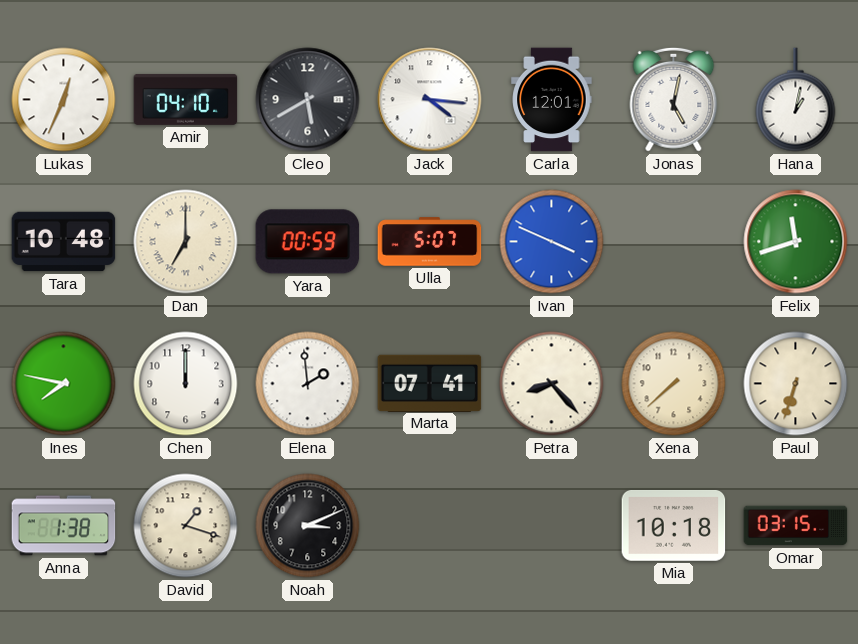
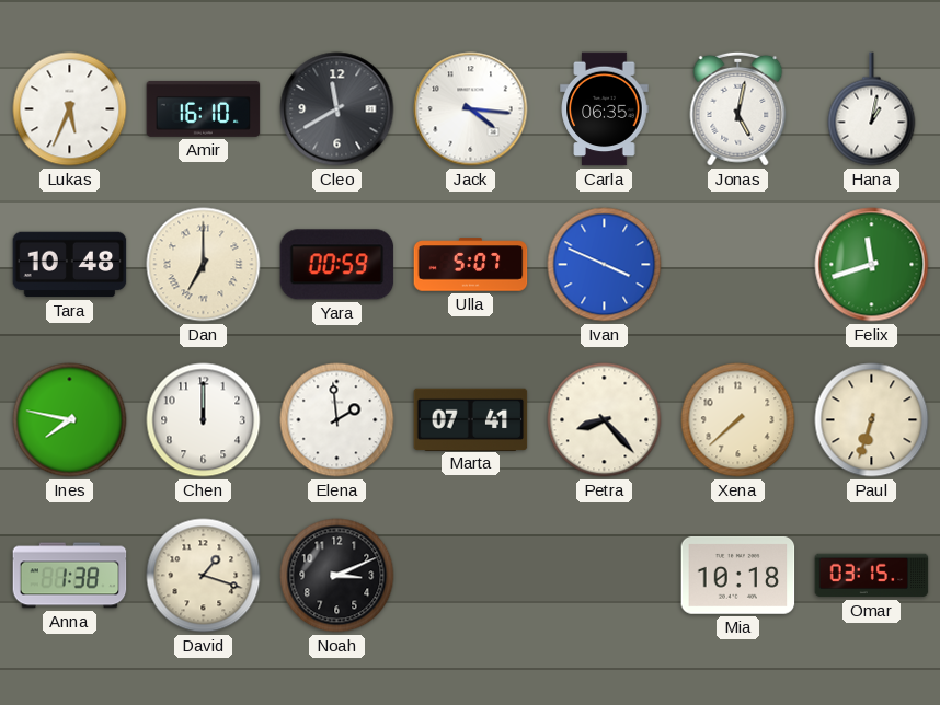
Lukas: 12:34 -> 5:34 (70, 109)
Amir: 04:10 -> 16:10 (204, 108)
Cleo: 5:40 -> 11:40 (337, 109)
Carla: 12:01 -> 06:35 (605, 109)
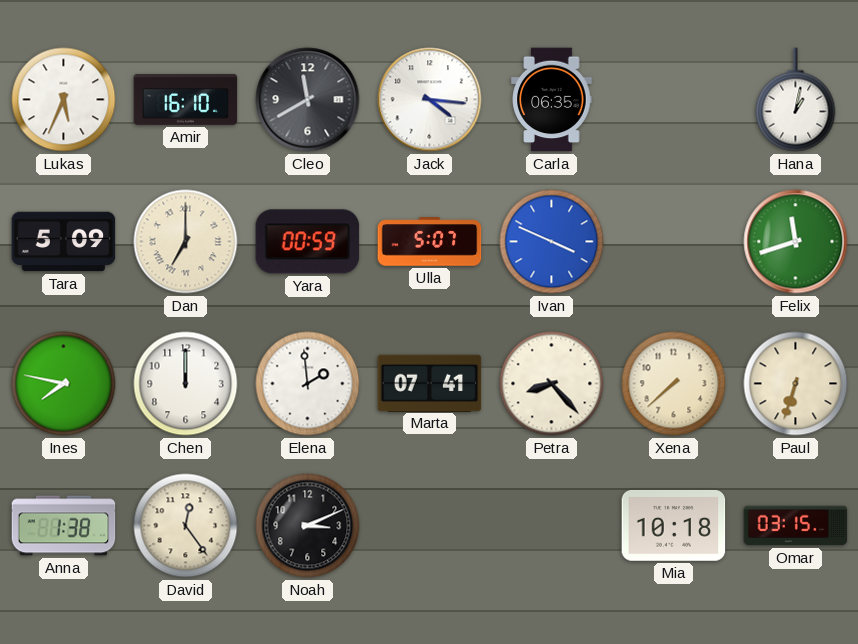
Jonas: 5:02 -> none (738, 108)
Tara: 10:48 -> 5:09 (64, 242)
David: 1:18 -> 12:24 (186, 526)
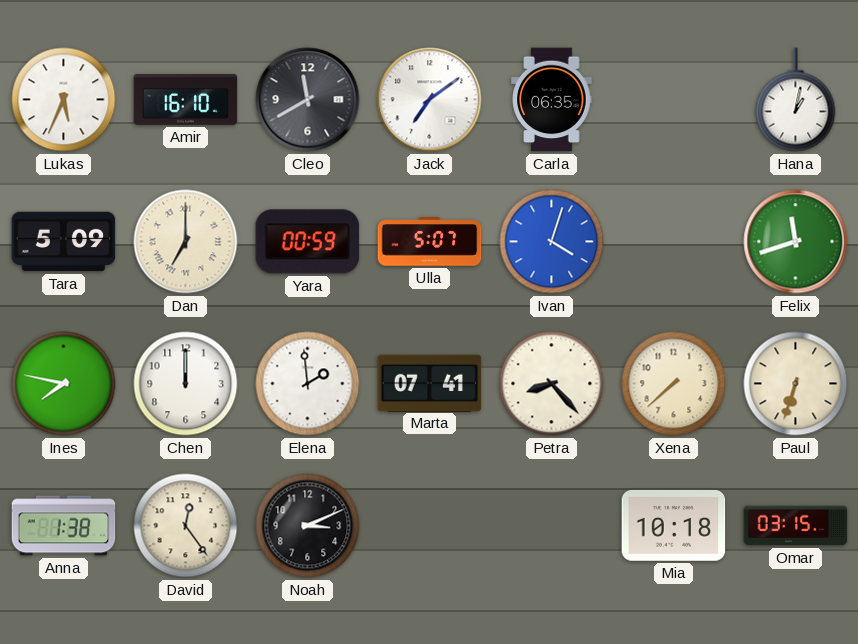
Jack: 4:16 -> 7:09 (430, 100)
Ivan: 3:49 -> 4:03 (552, 242)
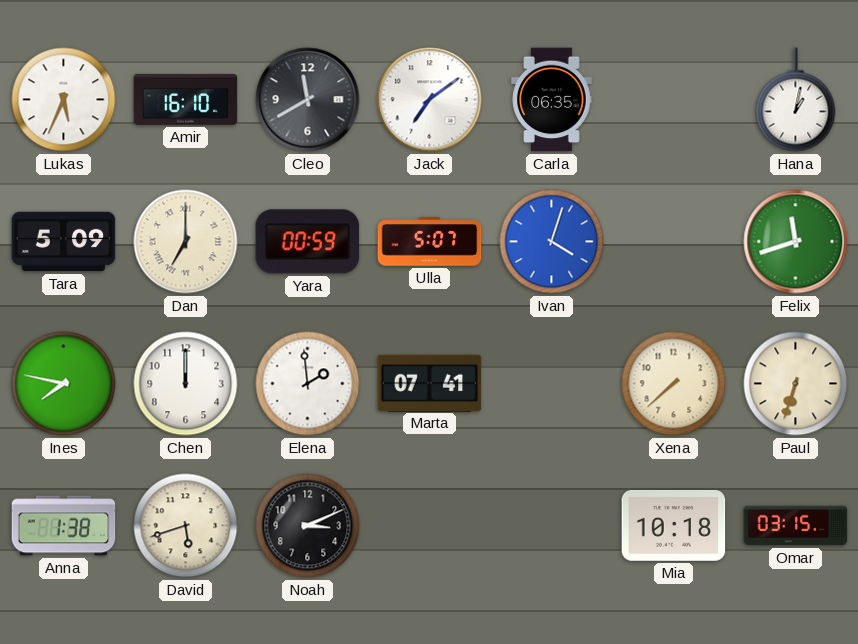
Petra: 8:23 -> none (552, 384)
David: 12:24 -> 5:42 (186, 526)
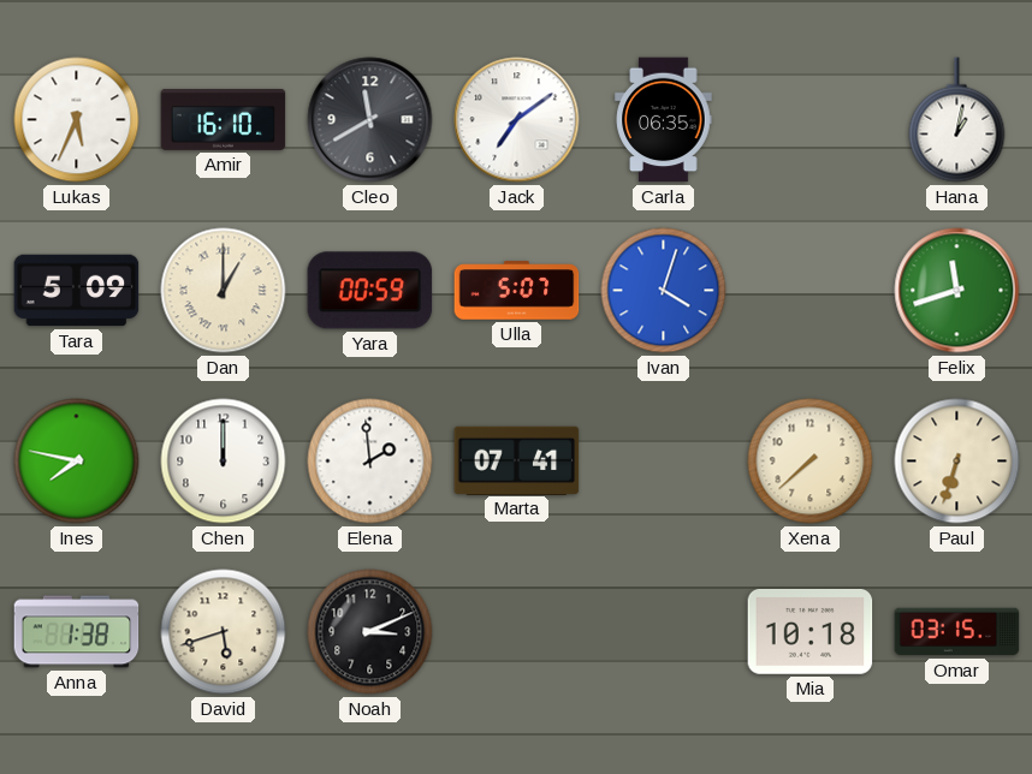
Dan: 7:00 -> 1:00 (224, 291)
